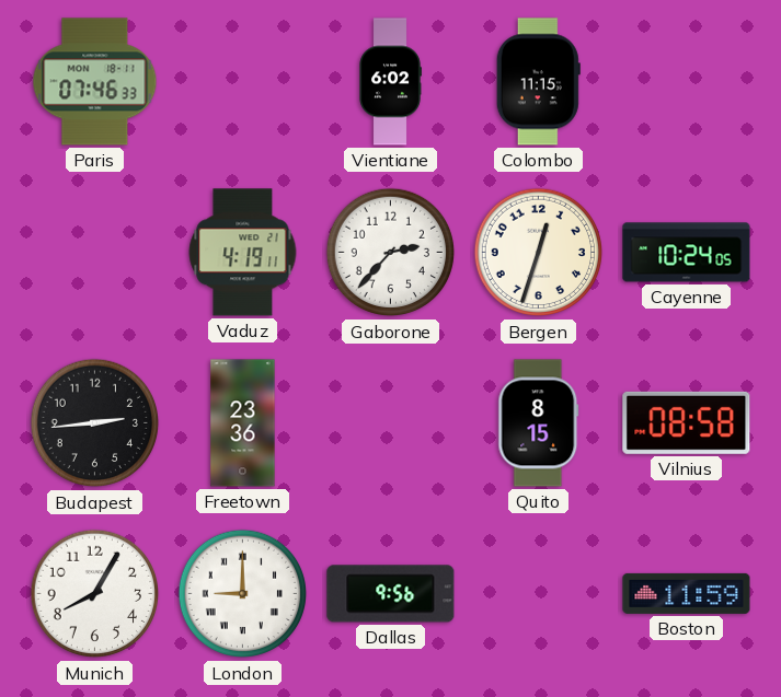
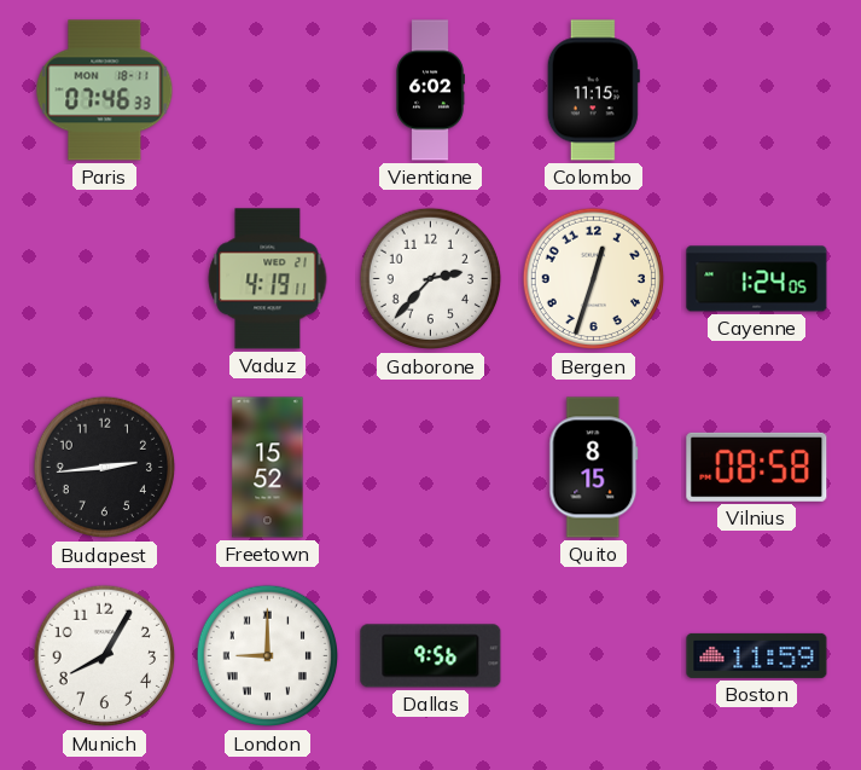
Cayenne: 10:24 -> 1:24 (757, 279)
Freetown: 23:36 -> 15:52 (268, 468)
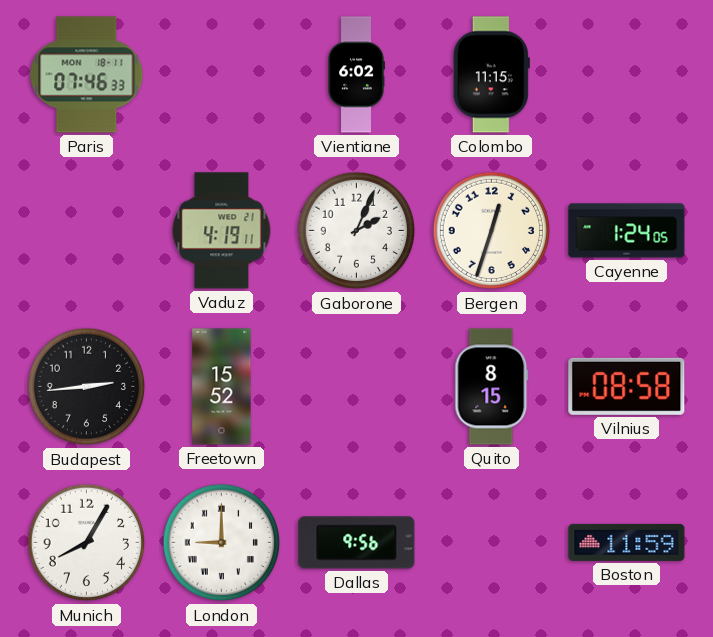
Gaborone: 2:37 -> 2:04 (357, 231)
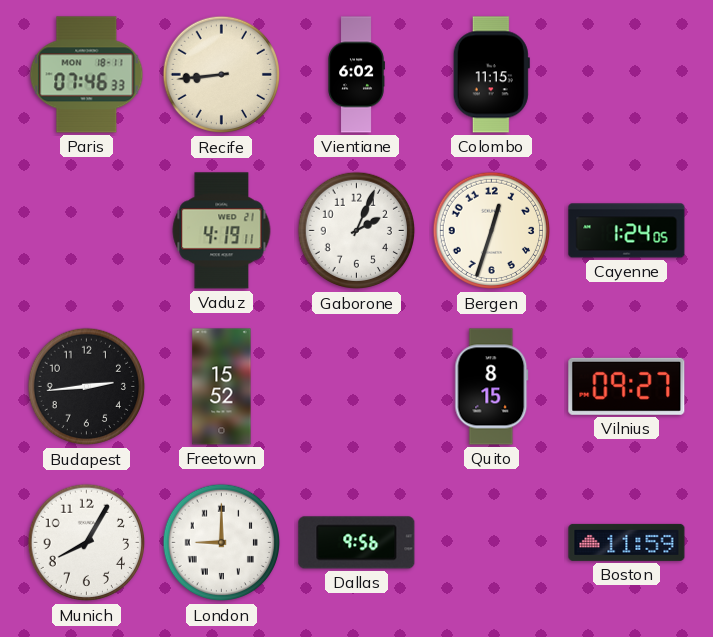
Recife: none -> 8:44 (222, 75)
Vilnius: 08:58 -> 09:27 (627, 386)
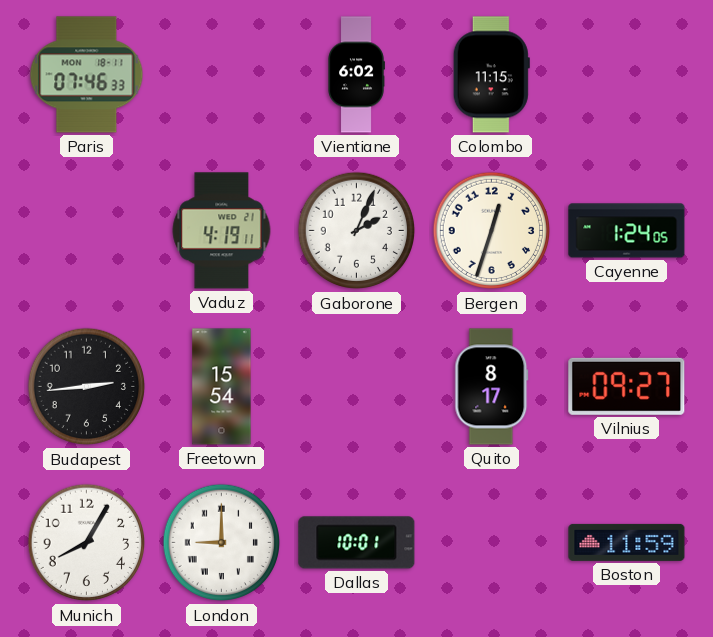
Recife: 8:44 -> none (222, 75)
Freetown: 15:52 -> 15:54 (222, 387)
Quito: 8:15 -> 8:17 (492, 387)
Dallas: 9:56 -> 10:01 (357, 543)
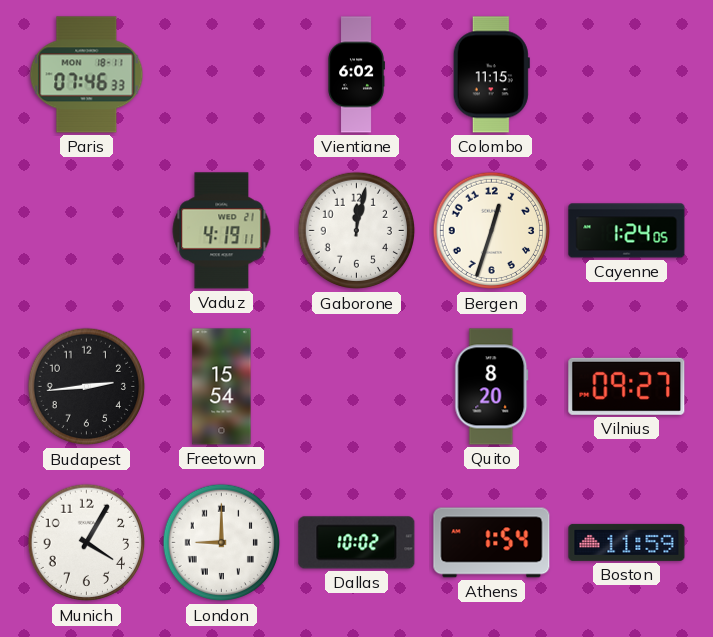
Gaborone: 2:04 -> 12:02 (357, 231)
Quito: 8:17 -> 8:20 (492, 387)
Munich: 8:05 -> 4:05 (87, 543)
Dallas: 10:01 -> 10:02 (357, 543)
Athens: none -> 1:54 (492, 543)
